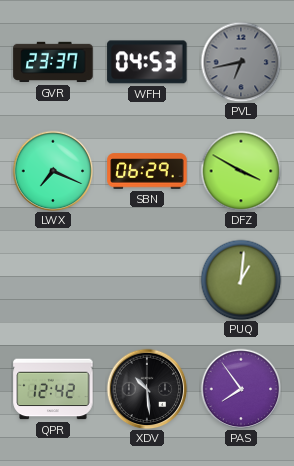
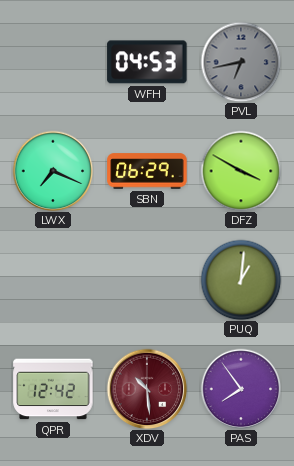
GVR: 23:37 -> none (53, 62)
XDV dial: black -> burgundy (147, 389)
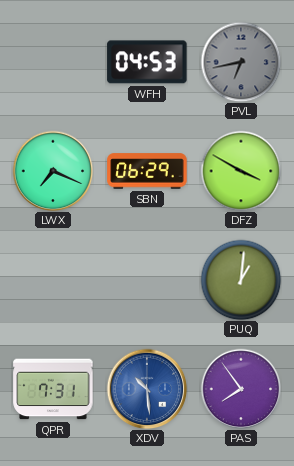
QPR: 12:42 -> 7:31 (53, 389)
XDV dial: burgundy -> blue (147, 389)
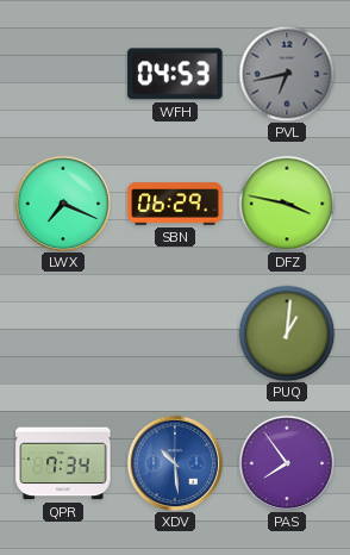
DFZ: 3:50 -> 3:47 (287, 204)
QPR: 7:31 -> 7:34 (63, 463)
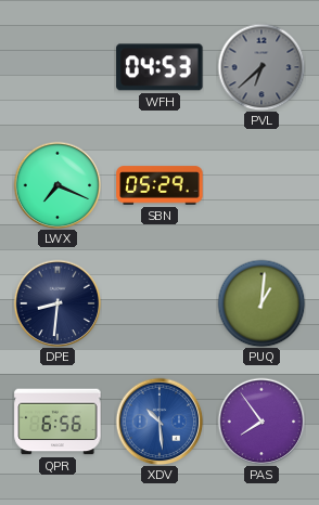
PVL: 6:43 -> 6:38 (261, 67)
SBN: 06:29 -> 05:29 (159, 185)
DFZ: 3:47 -> none (287, 204)
DPE: none -> 8:31 (58, 303)
QPR: 7:34 -> 6:56 (58, 422)
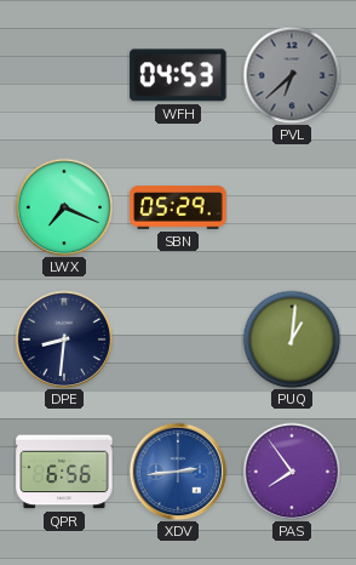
XDV: 10:29 -> 2:44 (178, 472)
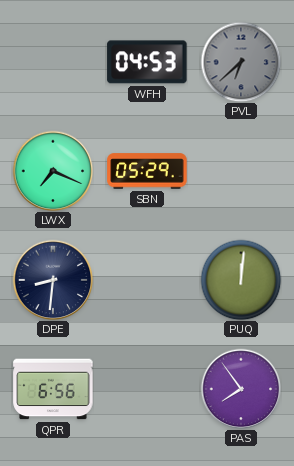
PUQ: 1:01 -> 12:01 (241, 280)
XDV: 2:44 -> none (178, 472)
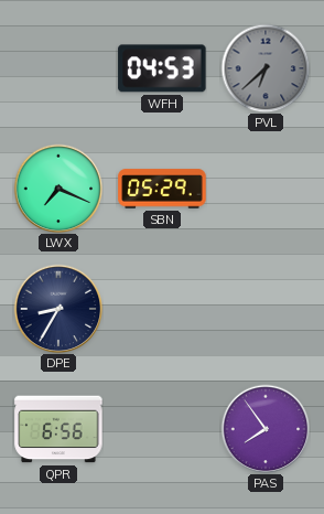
DPE: 8:31 -> 8:35 (58, 309)
PUQ: 12:01 -> none (241, 280)
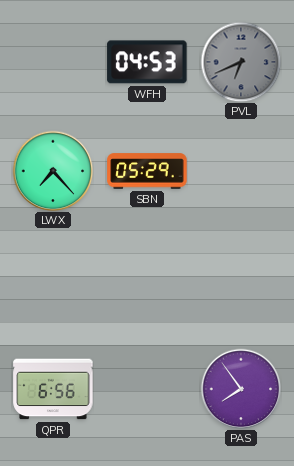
PVL: 6:38 -> 6:41 (241, 62)
LWX: 7:19 -> 7:23 (53, 171)
DPE: 8:35 -> none (58, 309)
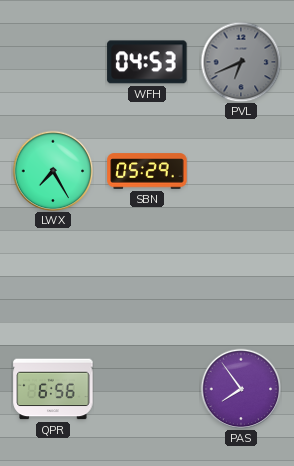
LWX: 7:23 -> 7:25 (53, 171)
